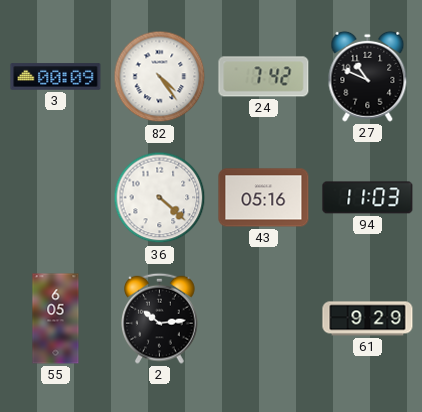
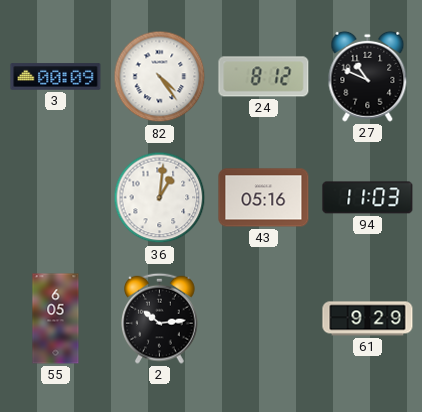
24: 7:42 -> 8:12 (264, 77)
36: 4:22 -> 1:01 (160, 198)
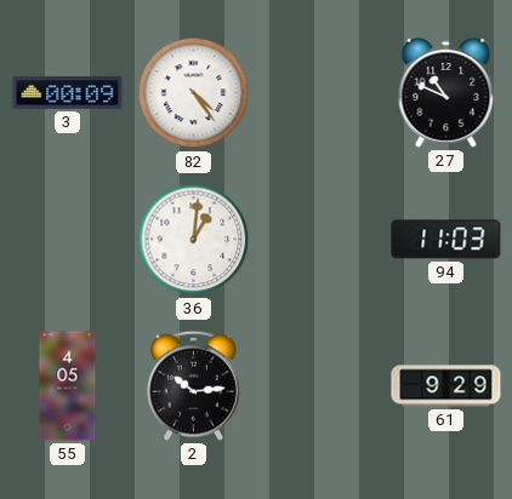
24: 8:12 -> none (264, 77)
43: 05:16 -> none (264, 198)
55: 6:05 -> 4:05 (68, 386)
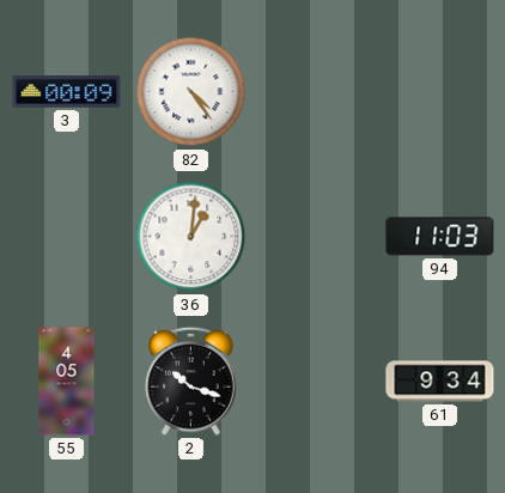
27: 10:49 -> none (446, 92)
2: 10:14 -> 10:18 (191, 381)
61: 9:29 -> 9:34 (440, 382)
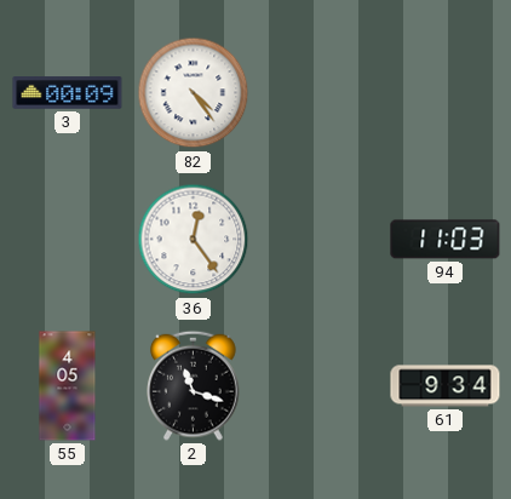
36: 1:01 -> 12:24 (194, 240)
2: 10:18 -> 11:18 (194, 385)
